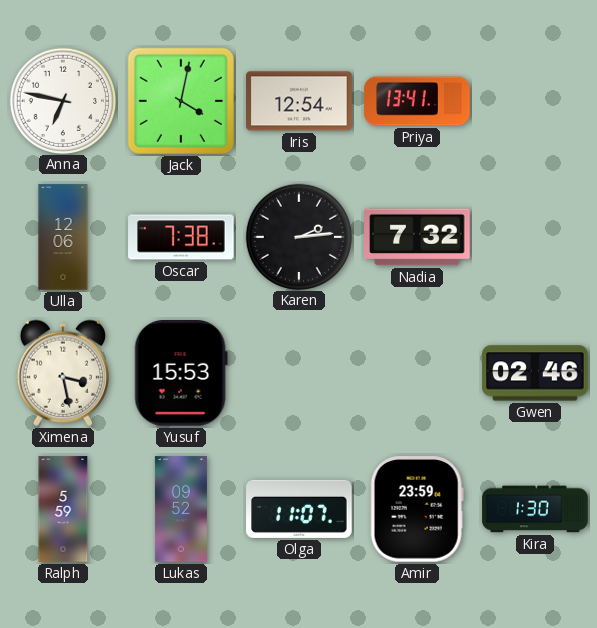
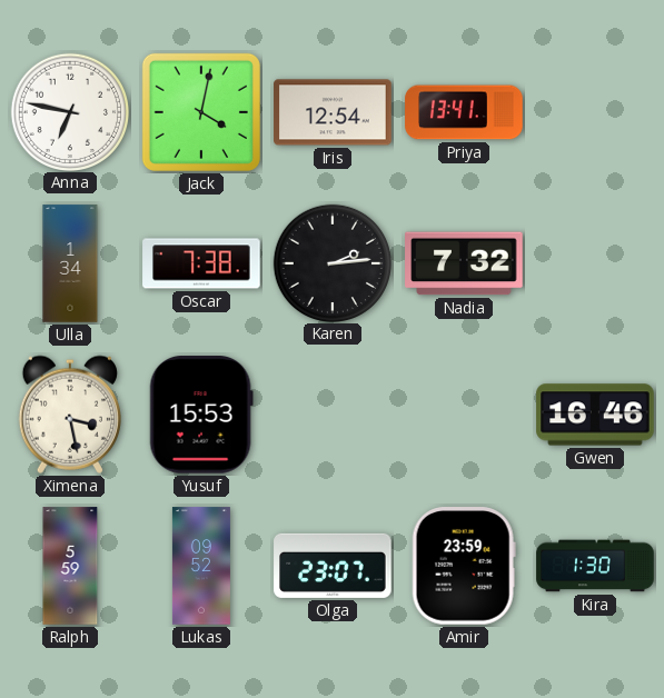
Ulla: 12:06 -> 1:34 (70, 263)
Gwen: 02:46 -> 16:46 (595, 415)
Olga: 11:07 -> 23:07 (333, 566)
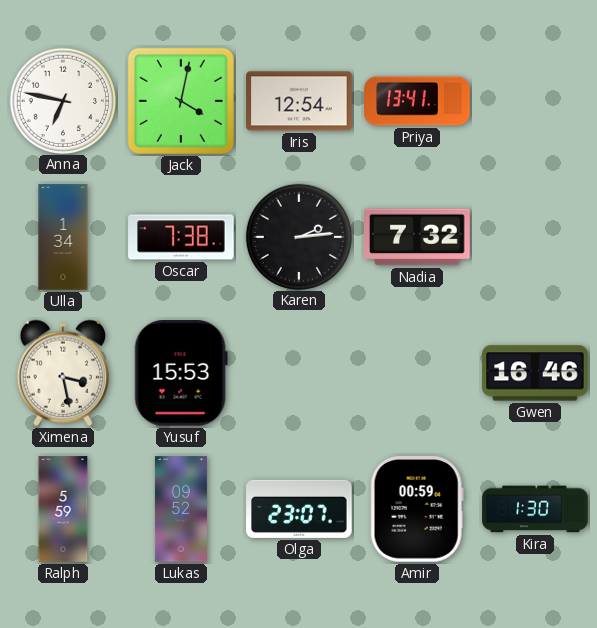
Amir: 23:59 -> 00:59 (417, 509)
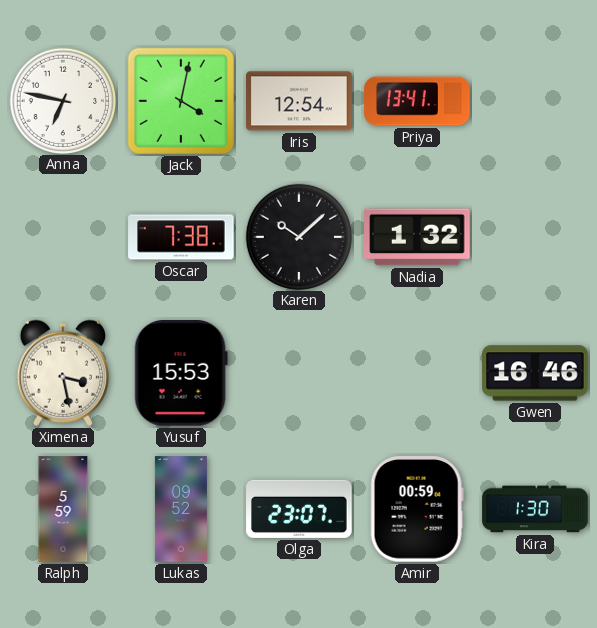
Ulla: 1:34 -> none (63, 237)
Karen: 2:14 -> 10:08 (298, 236)
Nadia: 7:32 -> 1:32 (417, 237)
